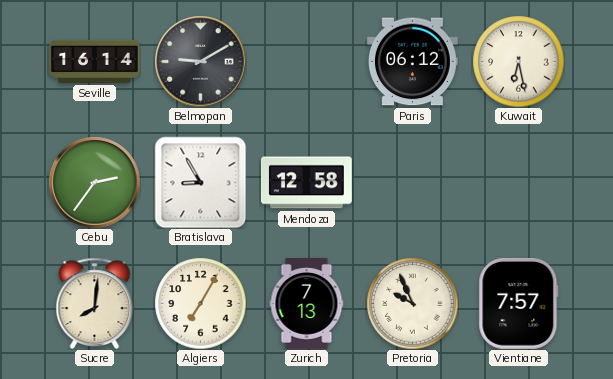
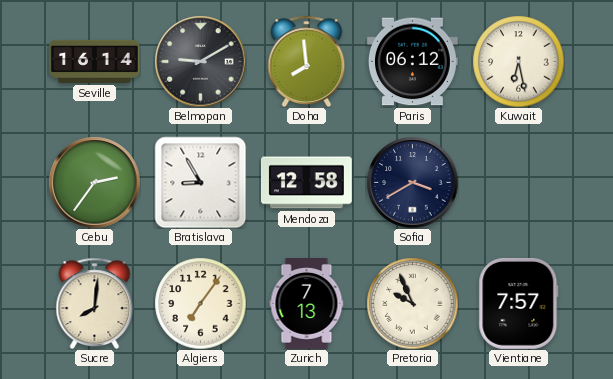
Doha: none -> 7:59 (307, 61)
Sofia: none -> 3:40 (412, 182)
Algiers: 7:05 -> 7:06 (200, 303)
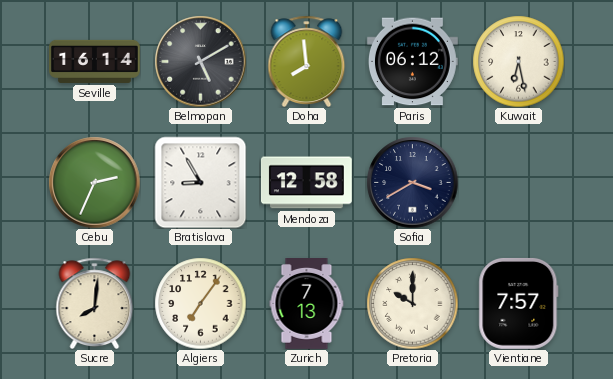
Belmopan: 9:10 -> 5:10 (200, 61)
Cebu: 2:36 -> 2:34 (94, 182)
Pretoria: 9:56 -> 10:00 (412, 303)
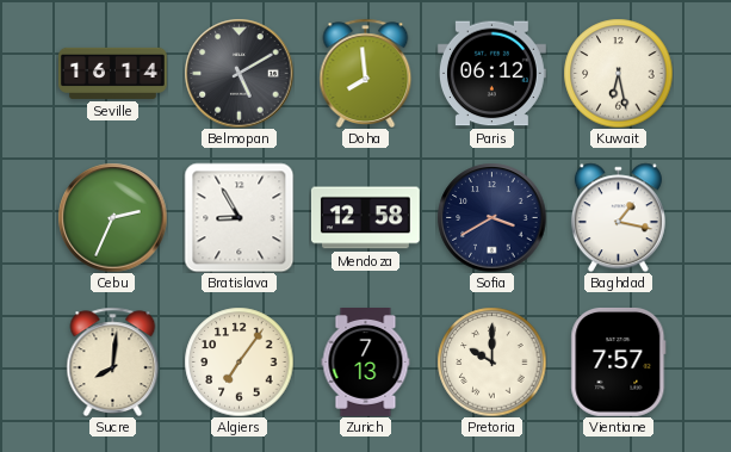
Baghdad: none -> 1:17 (618, 217)
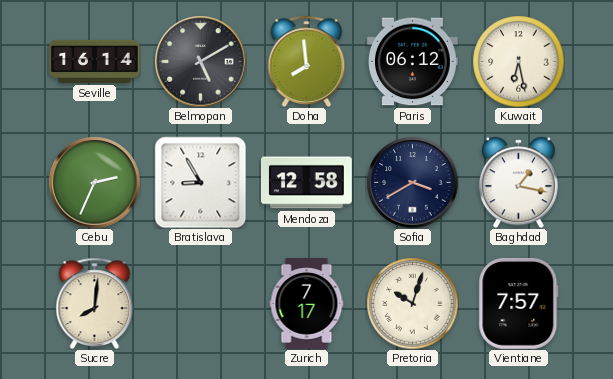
Algiers: 7:06 -> none (238, 361)
Zurich: 7:13 -> 7:17 (307, 304)
Pretoria: 10:00 -> 10:03 (412, 303)
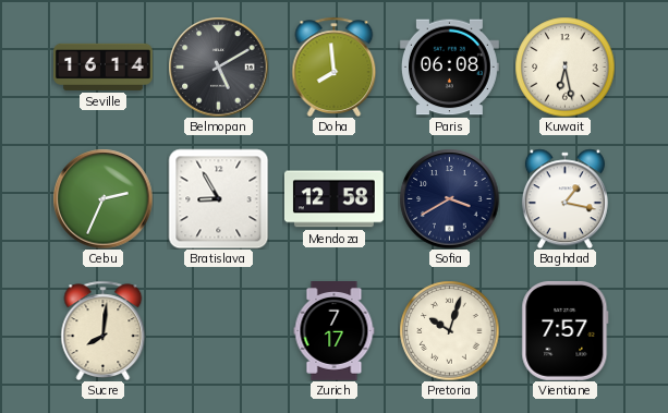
Paris: 06:12 -> 06:08 (449, 68)
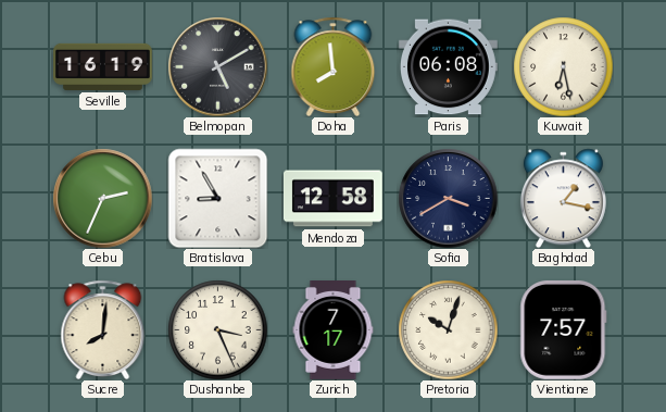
Seville: 16:14 -> 16:19 (103, 66)
Dushanbe: none -> 3:26 (217, 329)
